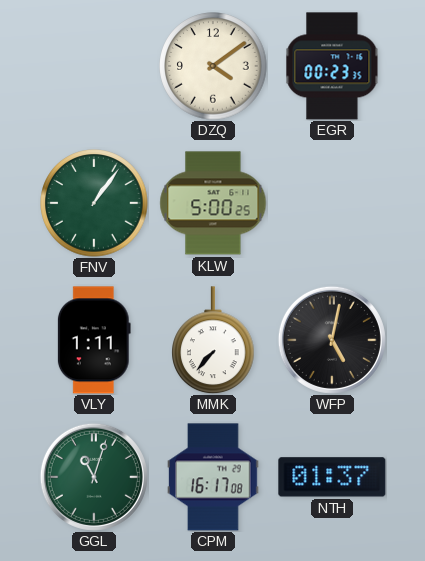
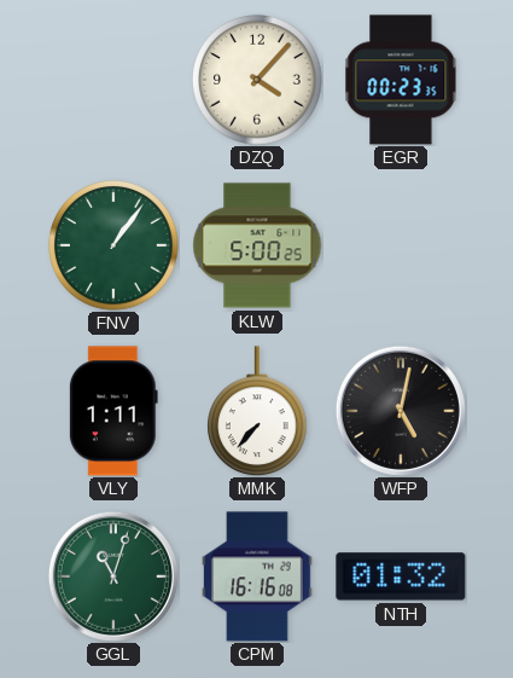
DZQ: 4:09 -> 4:07 (257, 80)
CPM: 16:17 -> 16:16 (258, 576)
NTH: 01:37 -> 01:32 (401, 576)
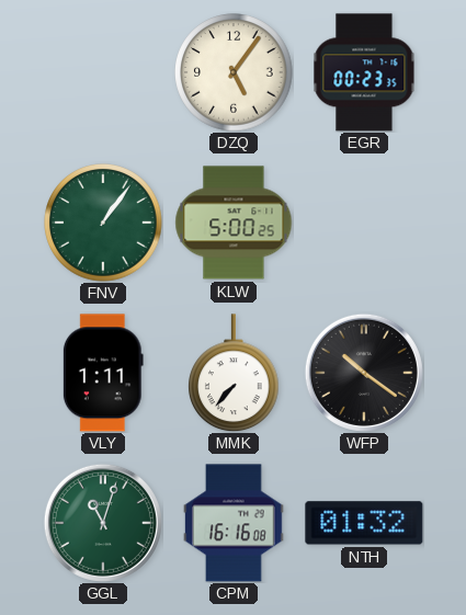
DZQ: 4:07 -> 5:06 (234, 72)
WFP: 5:02 -> 10:21 (364, 373)
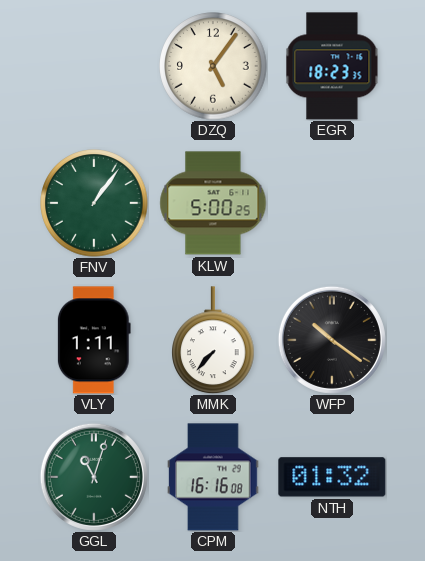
EGR: 00:23 -> 18:23 (332, 66)
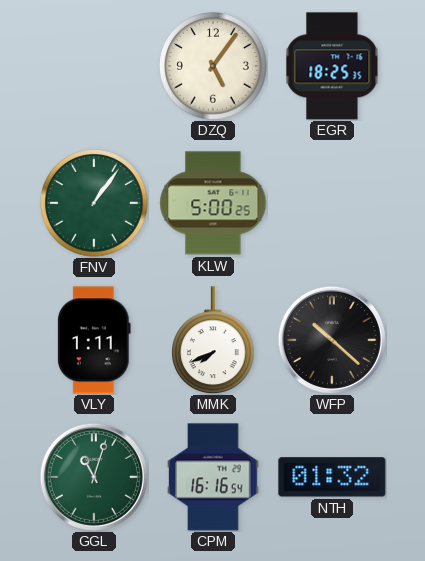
EGR: 18:23 -> 18:25 (332, 66)
MMK: 7:37 -> 7:41 (214, 340)
WFP: 10:21 -> 10:22 (332, 340)
CPM: 16:16:08 -> 16:16:54 (214, 477)
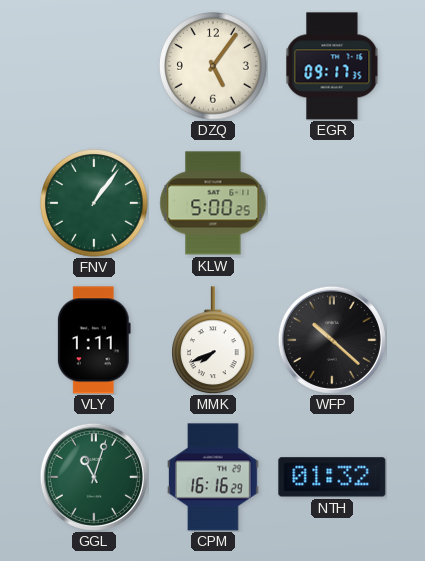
EGR: 18:25 -> 09:17 (332, 66)
CPM: 16:16:54 -> 16:16:29 (214, 477)
